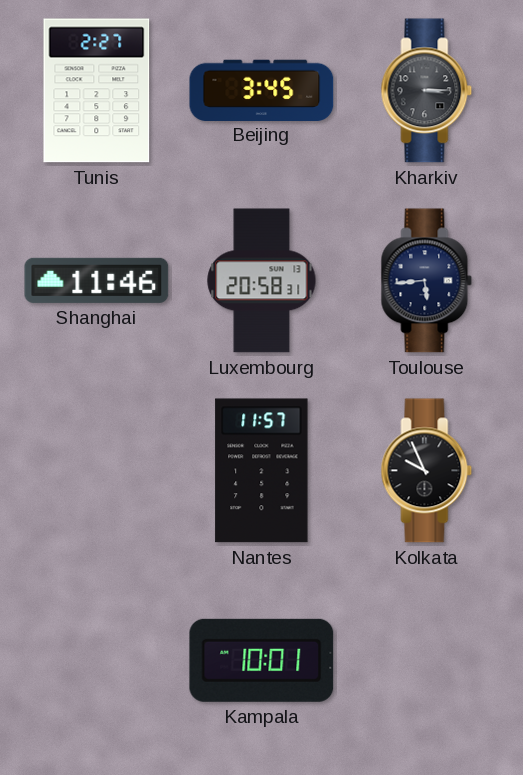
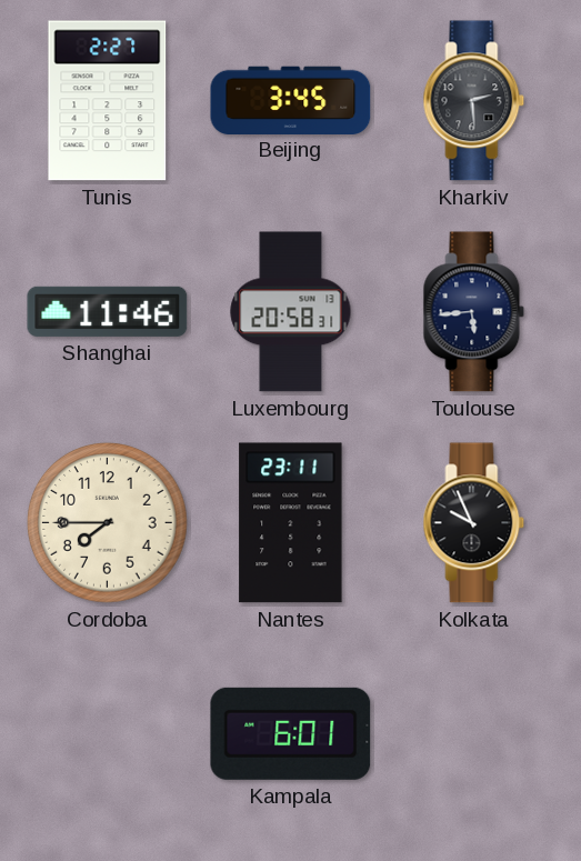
Kharkiv: 3:15 -> 2:29 (474, 101)
Cordoba: none -> 7:45 (108, 523)
Nantes: 11:57 -> 23:11 (291, 523)
Kampala: 10:01 -> 6:01 (291, 733)
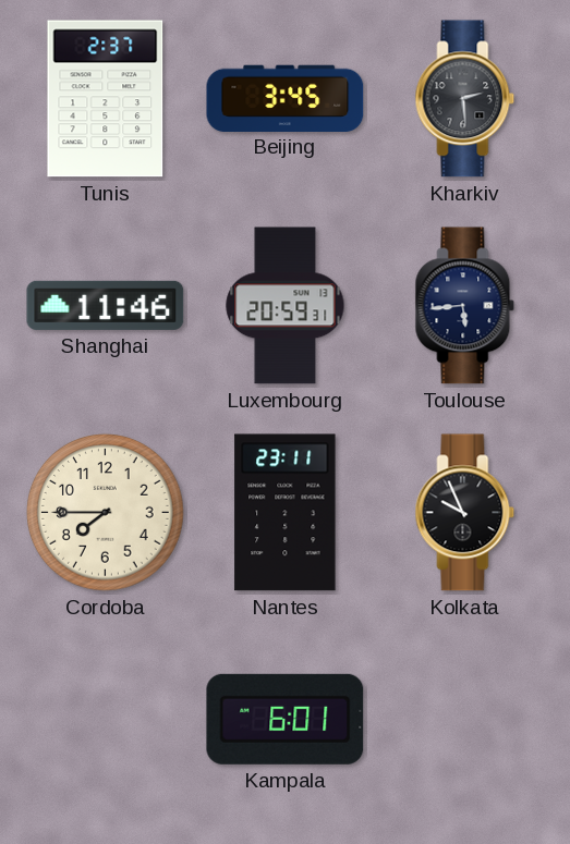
Tunis: 2:27 -> 2:37 (106, 99)
Luxembourg: 20:58 -> 20:59 (286, 306)
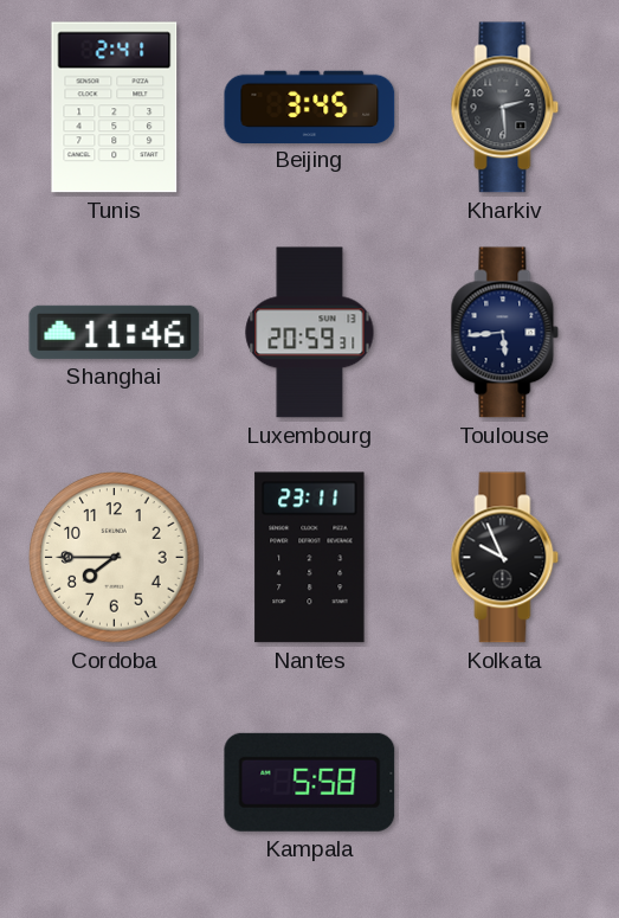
Tunis: 2:37 -> 2:41 (115, 108)
Kampala: 6:01 -> 5:58 (310, 782)
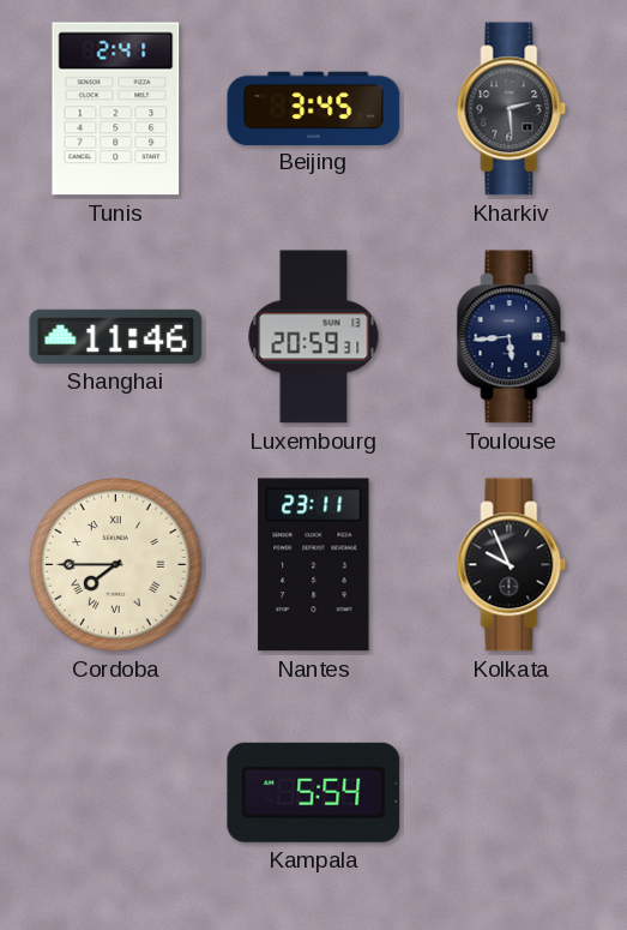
Cordoba numerals: Arabic -> Roman (116, 565)
Kampala: 5:58 -> 5:54 (314, 792)
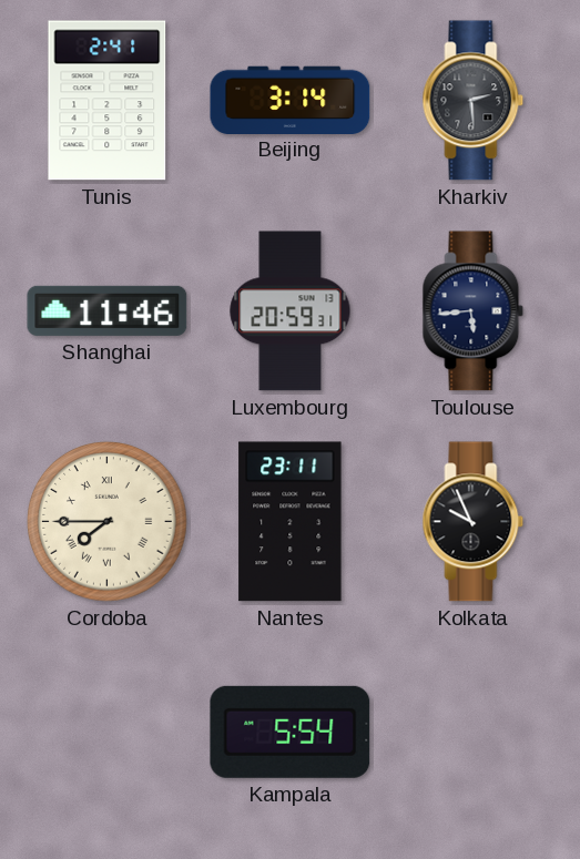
Beijing: 3:45 -> 3:14 (291, 100)
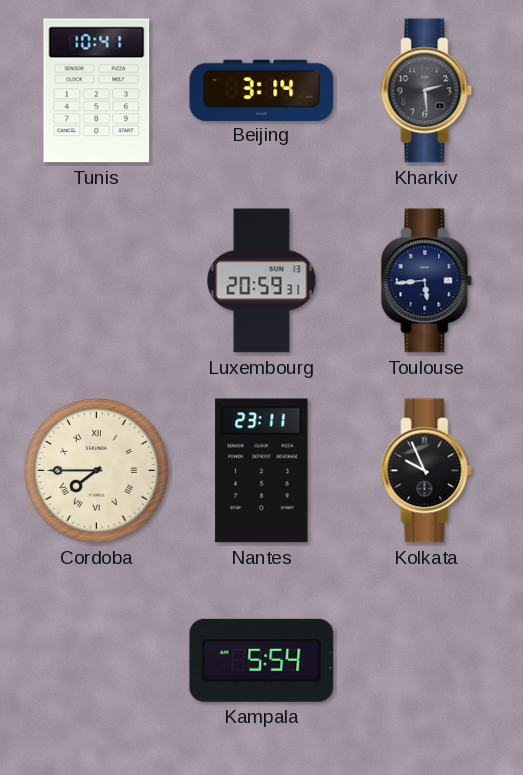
Tunis: 2:41 -> 10:41 (97, 91)
Shanghai: 11:46 -> none (108, 310)
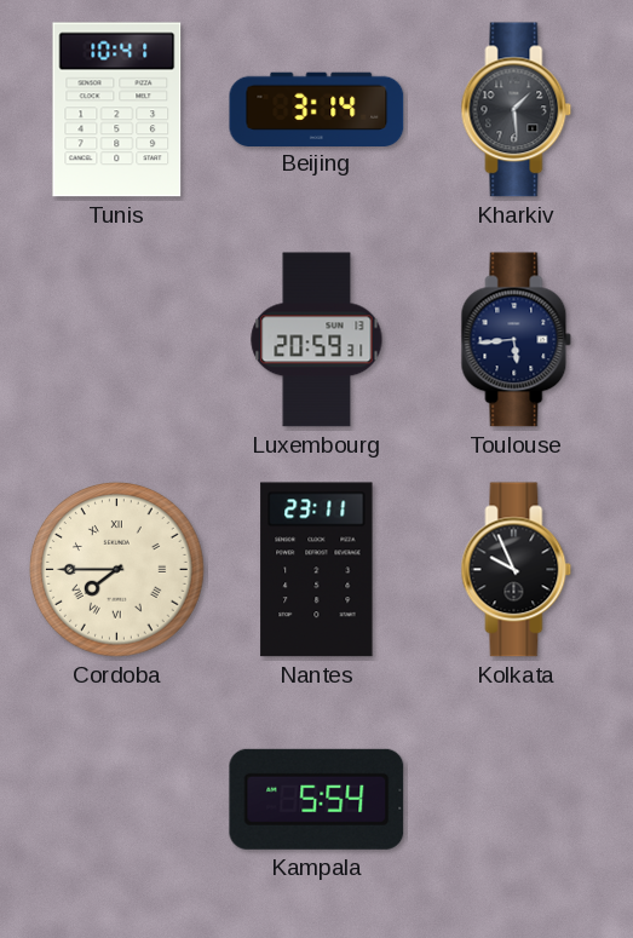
Kharkiv: 2:29 -> 1:29 (517, 110)
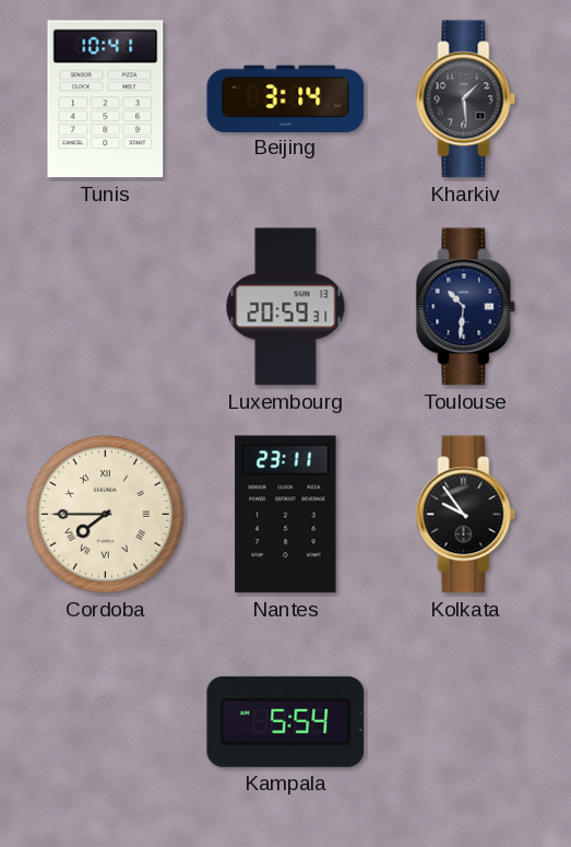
Toulouse: 5:44 -> 10:31 (466, 307)
Kolkata: 9:56 -> 9:54 (466, 515)
